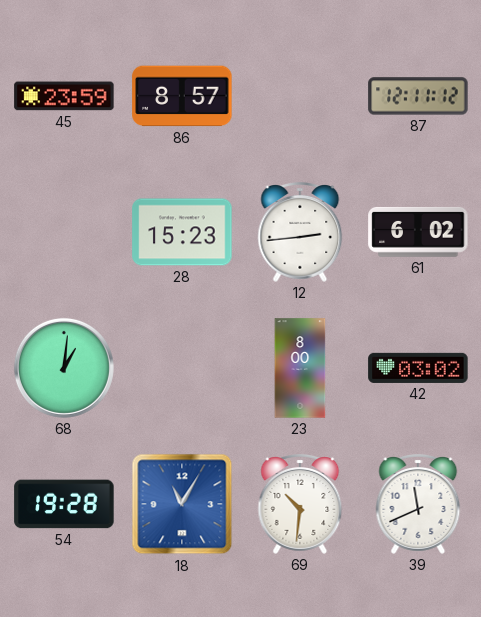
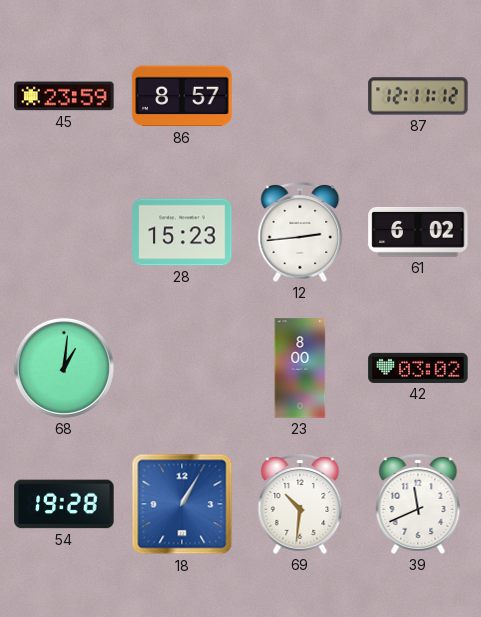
18: 11:05 -> 1:05 (182, 504)
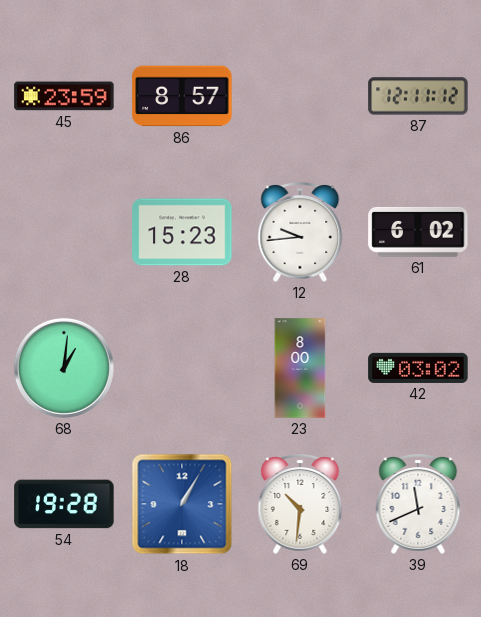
12: 2:44 -> 9:44 (300, 233)
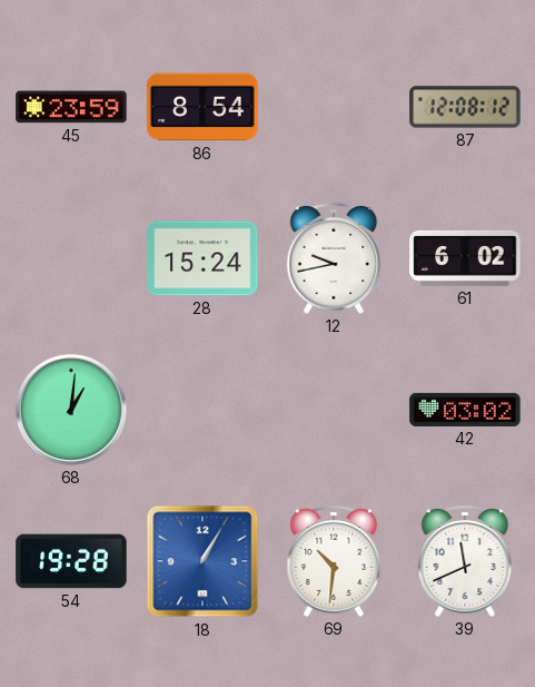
86: 8:57 -> 8:54 (202, 107)
87: 12:11 -> 12:08 (465, 107)
28: 15:23 -> 15:24 (202, 258)
12: 9:44 -> 9:43 (334, 259)
23: 8:00 -> none (300, 368)
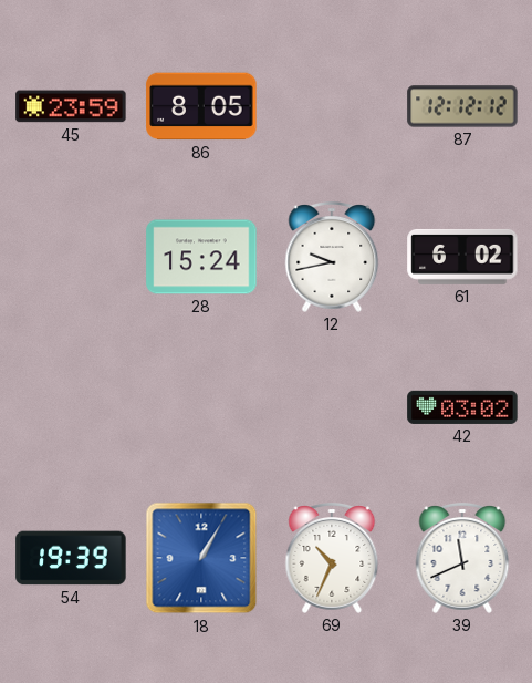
86: 8:54 -> 8:05 (201, 106)
87: 12:08 -> 12:12 (462, 106)
68: 1:01 -> none (71, 410)
54: 19:28 -> 19:39 (71, 558)
69: 10:31 -> 10:34 (332, 559)
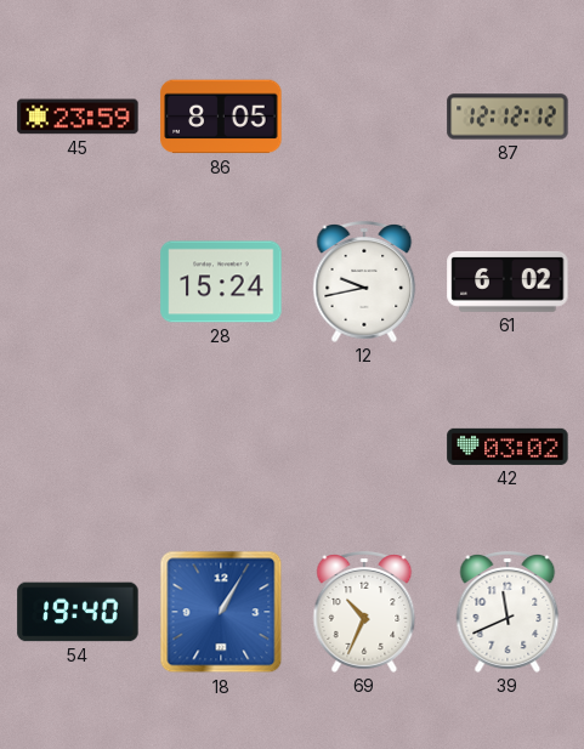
54: 19:39 -> 19:40 (78, 612)
